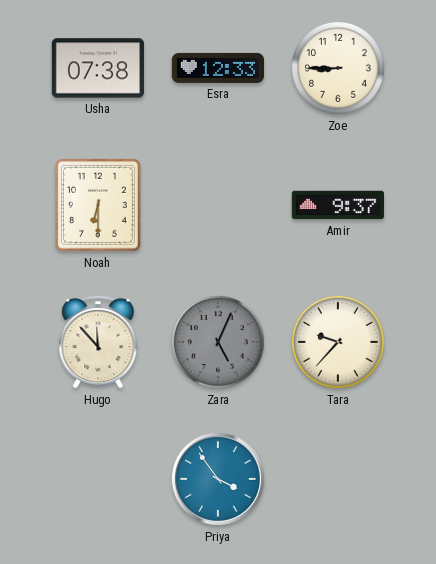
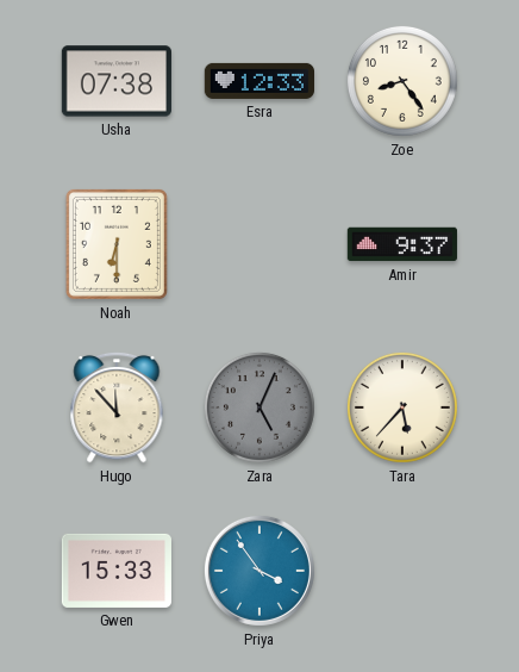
Zoe: 8:45 -> 8:24 (402, 81)
Tara: 9:37 -> 5:37 (402, 407)
Gwen: none -> 15:33 (115, 571)
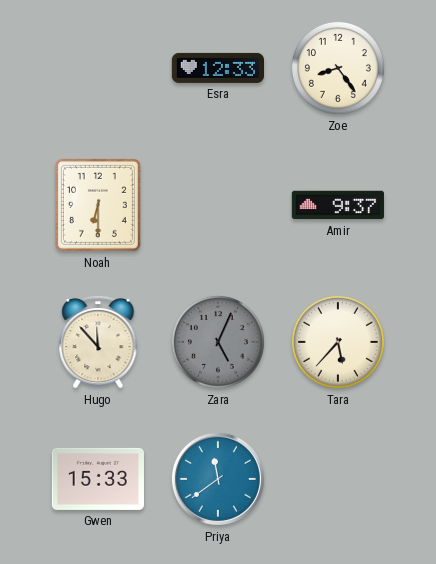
Usha: 07:38 -> none (117, 81)
Priya: 3:54 -> 11:39 (218, 479)
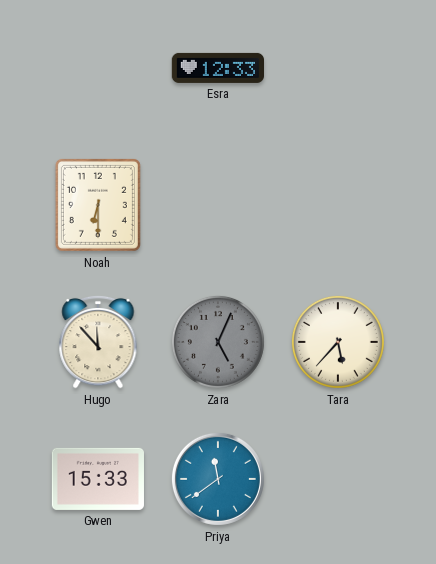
Zoe: 8:24 -> none (338, 68)
Amir: 9:37 -> none (338, 205)
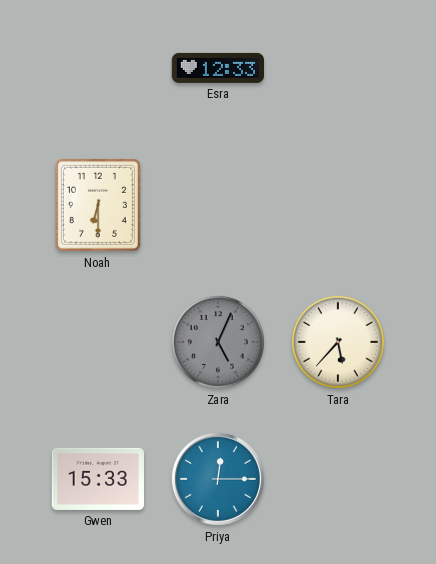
Hugo: 11:53 -> none (98, 342)
Priya: 11:39 -> 12:15 (218, 479)
